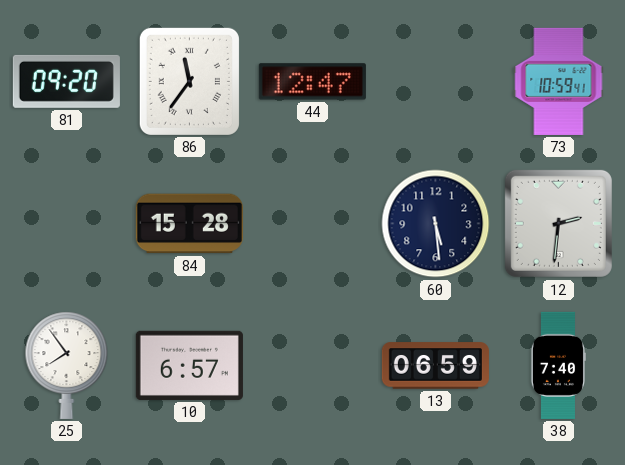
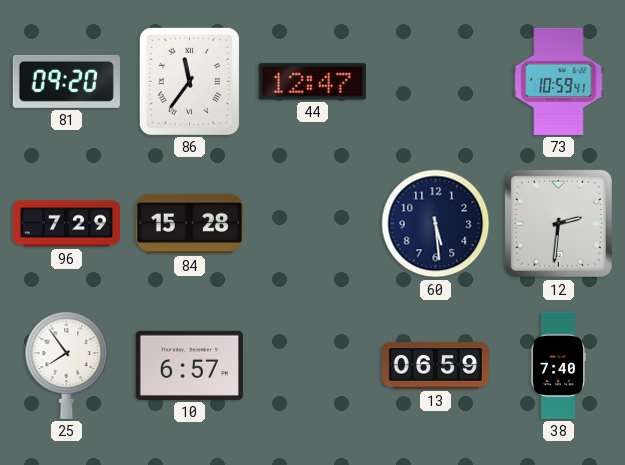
96: none -> 7:29 (66, 224)
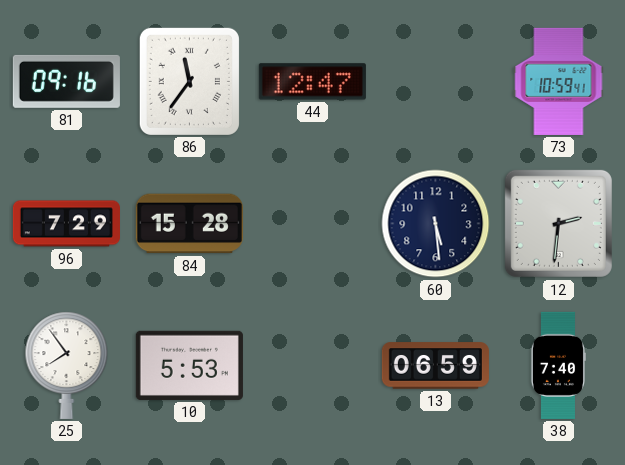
81: 09:20 -> 09:16 (66, 81)
10: 6:57 -> 5:53 (189, 365)
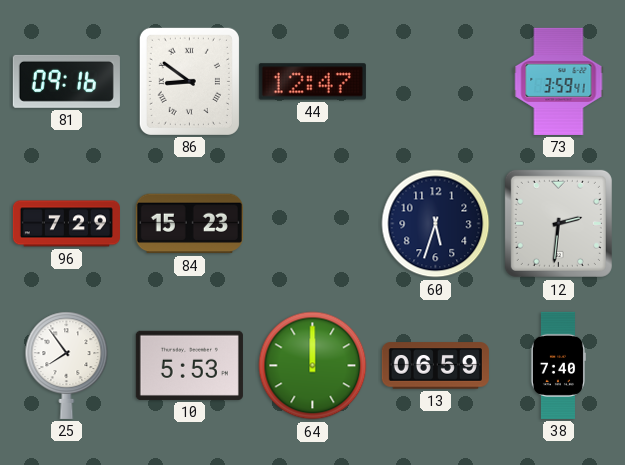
86: 11:36 -> 8:51 (189, 81)
73: 10:59 -> 3:59 (559, 81)
84: 15:28 -> 15:23 (189, 224)
60: 5:29 -> 5:33 (436, 224)
64: none -> 12:00 (313, 366)
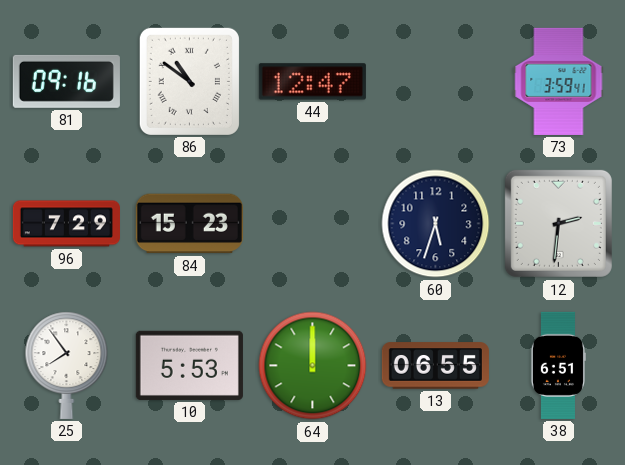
86: 8:51 -> 10:51 (189, 81)
13: 06:59 -> 06:55 (435, 366)
38: 7:40 -> 6:51 (557, 365)
